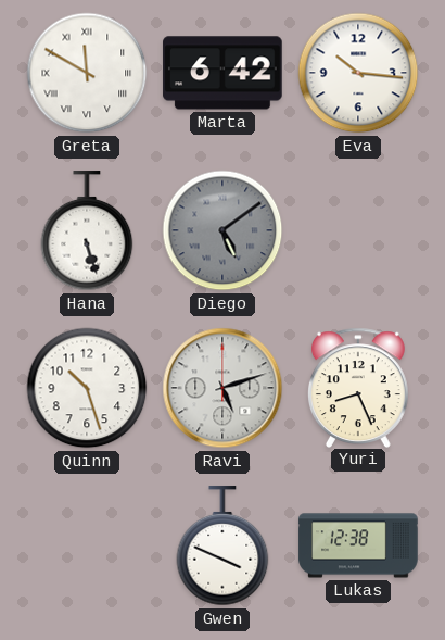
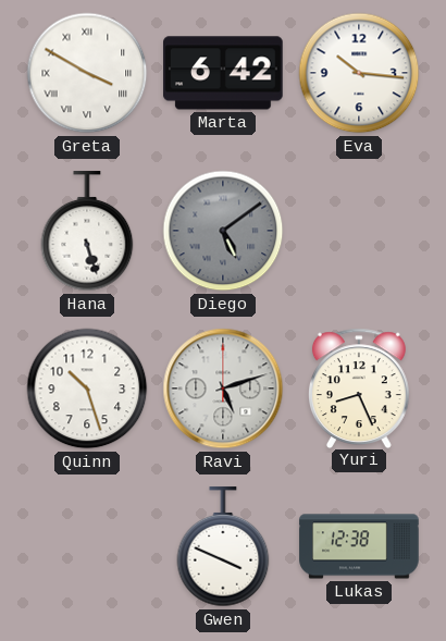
Greta: 11:50 -> 3:50 (87, 73)
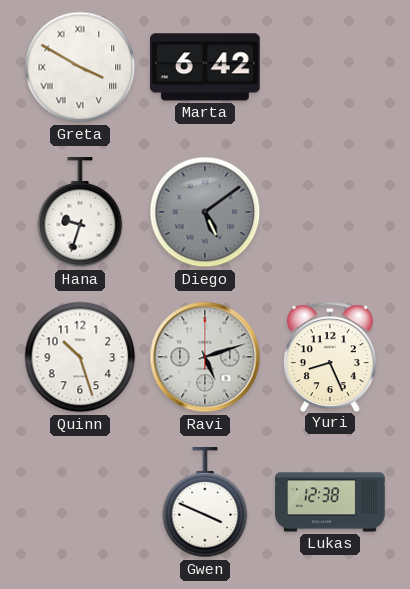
Eva: 10:16 -> none (359, 73)
Hana: 5:27 -> 9:33 (80, 213)
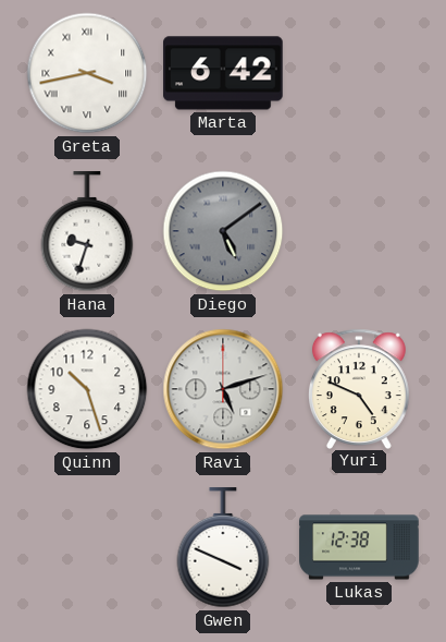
Greta: 3:50 -> 3:43 (87, 73)
Yuri: 8:26 -> 4:49 (359, 388)
